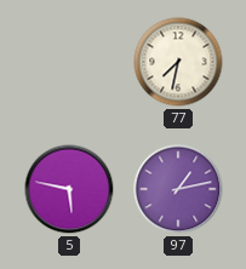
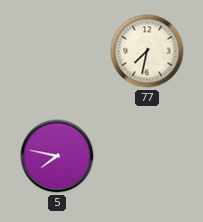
5: 5:47 -> 7:47 (57, 156)
97: 1:13 -> none (178, 189)
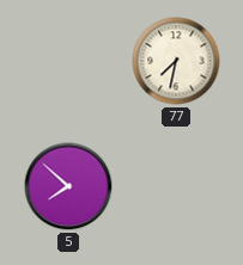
5: 7:47 -> 7:52 (68, 186)
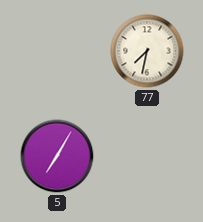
5: 7:52 -> 7:05 (57, 156)
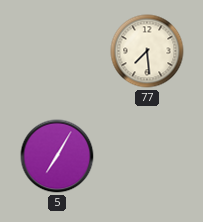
77: 7:32 -> 7:29 (147, 51)
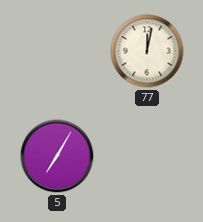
77: 7:29 -> 12:02 (147, 51)
